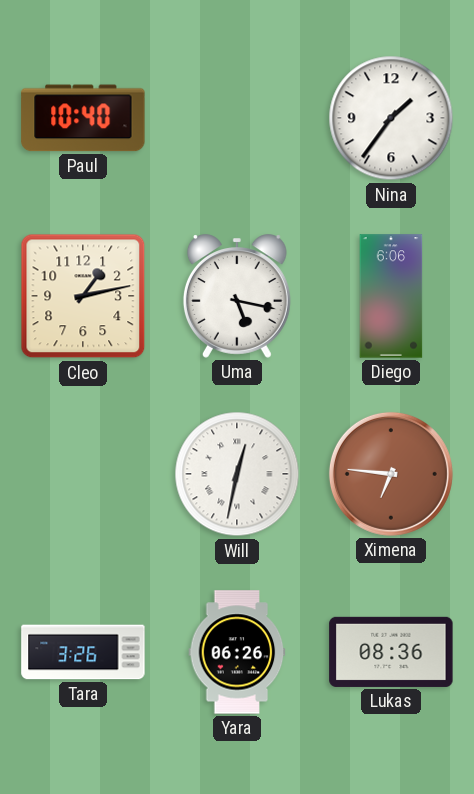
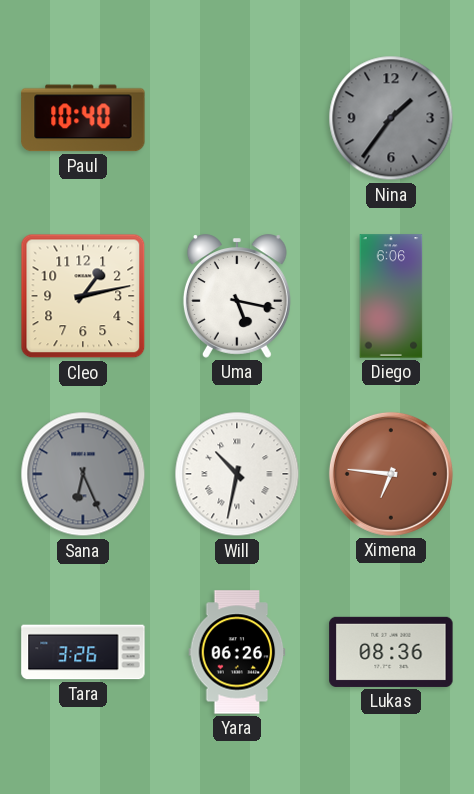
Nina dial: white -> grey (391, 118)
Sana: none -> 6:26 (83, 474)
Will: 12:32 -> 10:32 (237, 474)
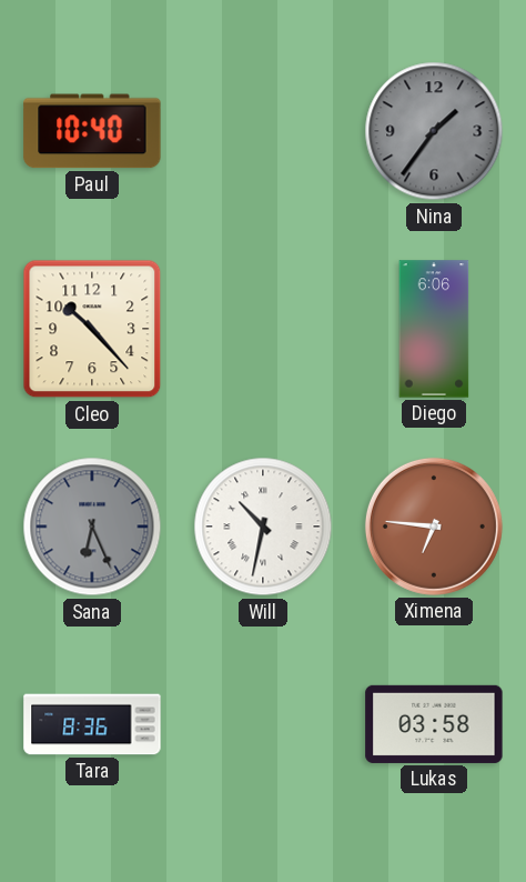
Cleo: 1:13 -> 10:23 (92, 329)
Uma: 5:17 -> none (237, 296)
Tara: 3:26 -> 8:36 (92, 724)
Yara: 06:26 -> none (237, 652)
Lukas: 08:36 -> 03:58 (434, 724)
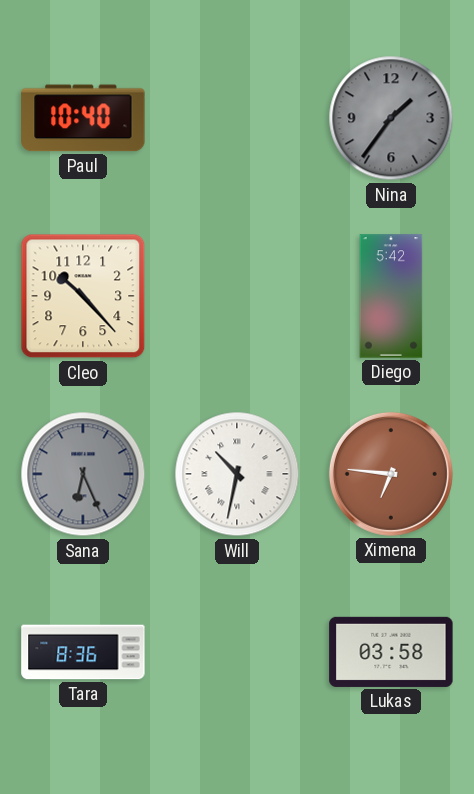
Diego: 6:06 -> 5:42 (391, 296)
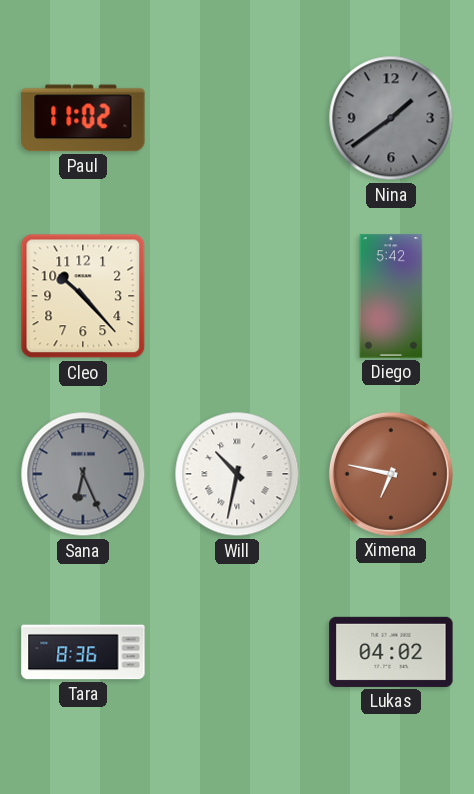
Paul: 10:40 -> 11:02 (83, 118)
Nina: 1:36 -> 1:39 (391, 118)
Ximena: 6:46 -> 6:47 (391, 474)
Lukas: 03:58 -> 04:02 (391, 652)
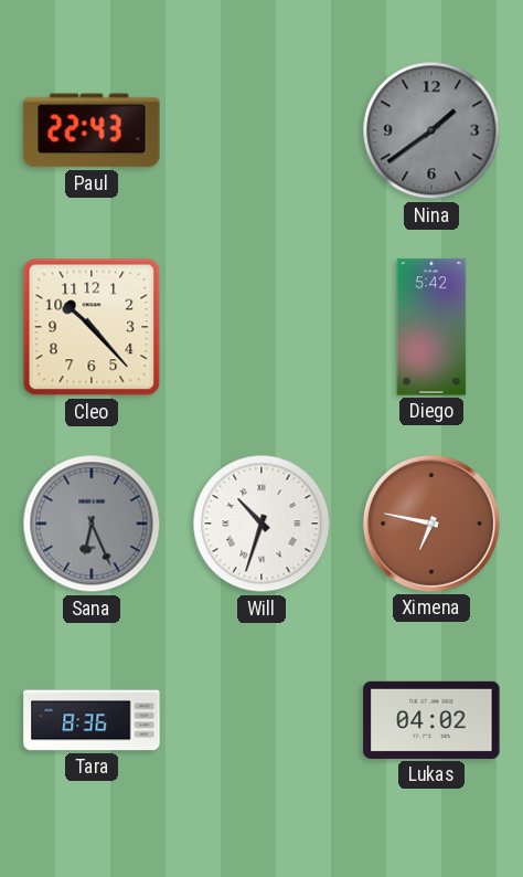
Paul: 11:02 -> 22:43 (92, 130)
Will: 10:32 -> 10:33 (261, 524)
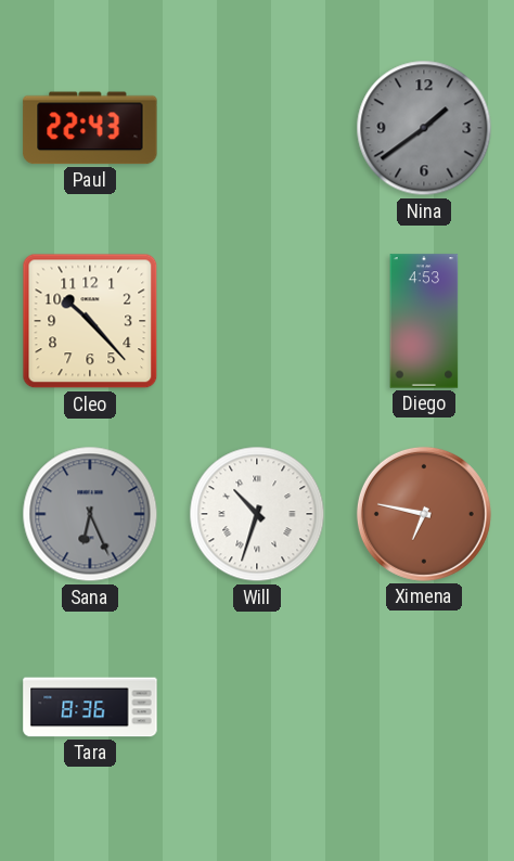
Diego: 5:42 -> 4:53 (424, 321)
Lukas: 04:02 -> none (431, 720)
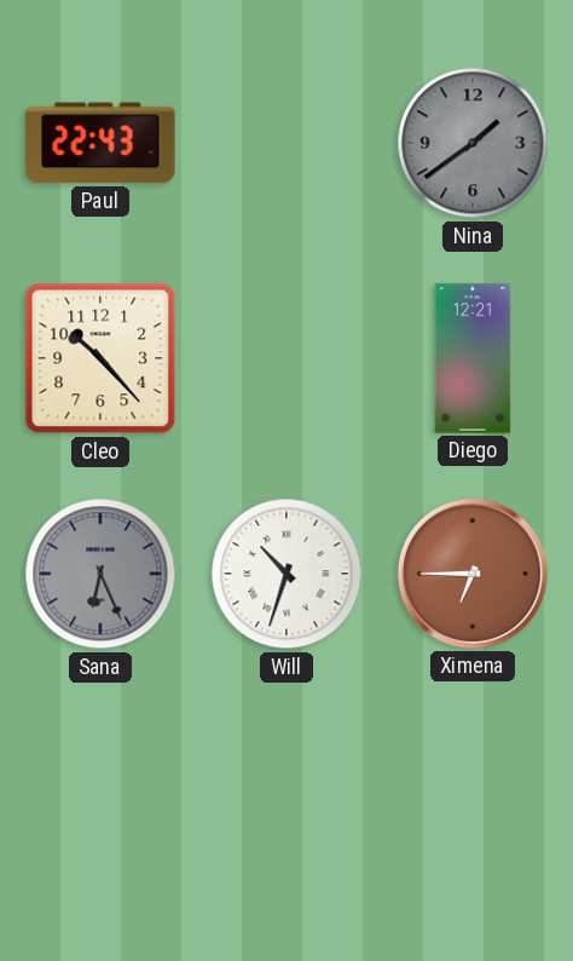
Diego: 4:53 -> 12:21 (473, 358)
Ximena: 6:47 -> 6:45 (473, 574)
Tara: 8:36 -> none (90, 707)
